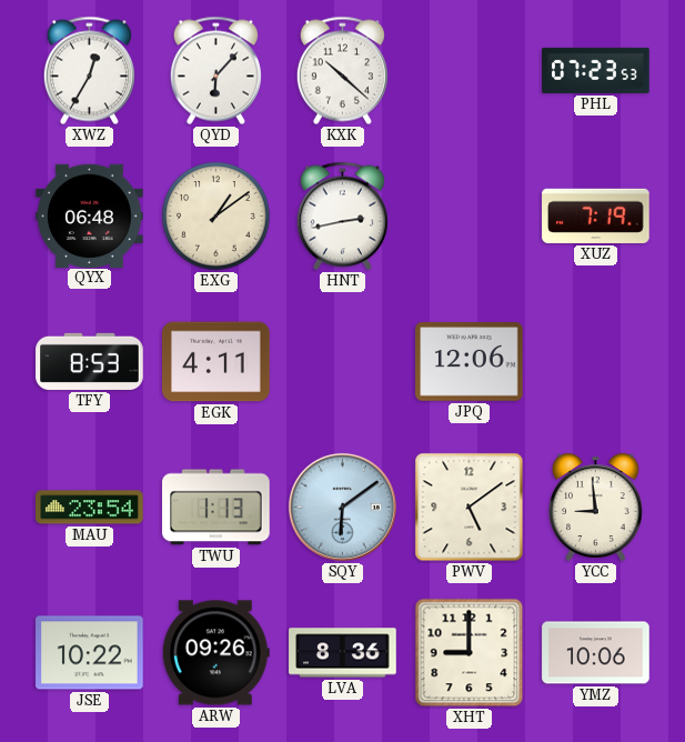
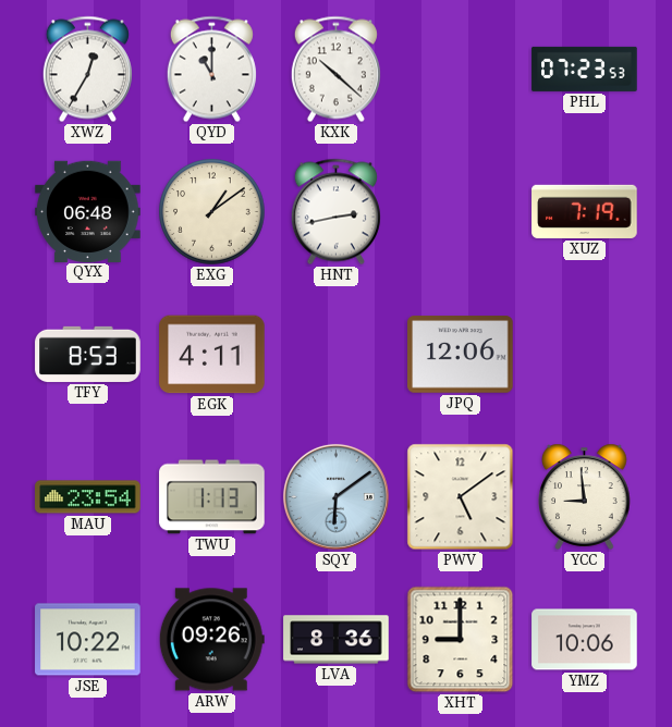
QYD: 6:07 -> 11:00 (211, 70)
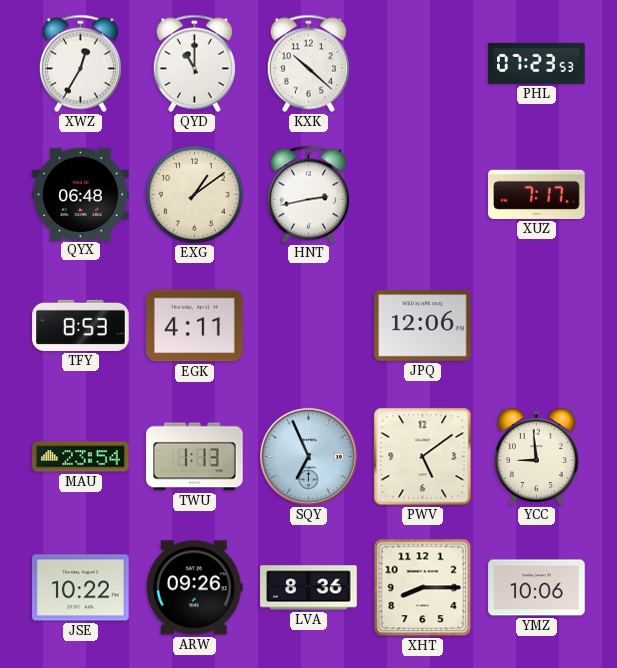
XUZ: 7:19 -> 7:17 (537, 194)
SQY: 6:09 -> 6:56 (308, 456)
XHT: 9:00 -> 8:15 (423, 588)
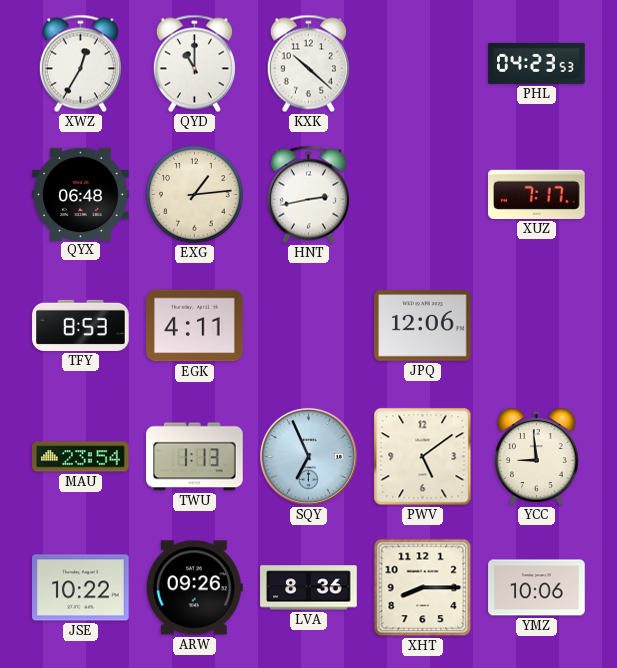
PHL: 07:23 -> 04:23 (537, 63)
EXG: 1:09 -> 1:14 (195, 195)
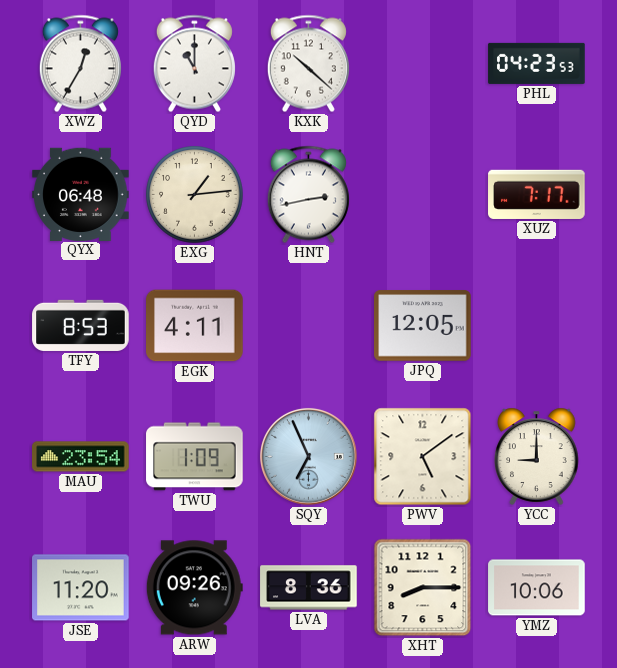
JPQ: 12:06 -> 12:05 (423, 326)
TWU: 1:13 -> 1:09 (195, 457)
YCC: 8:59 -> 9:00 (537, 456)
JSE: 10:22 -> 11:20 (81, 588)
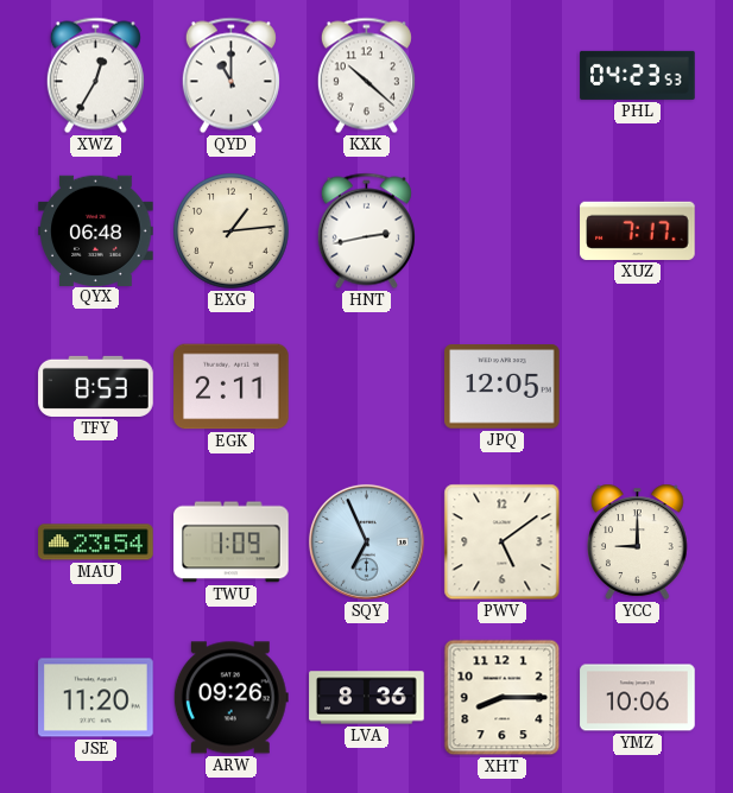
EGK: 4:11 -> 2:11 (232, 387)
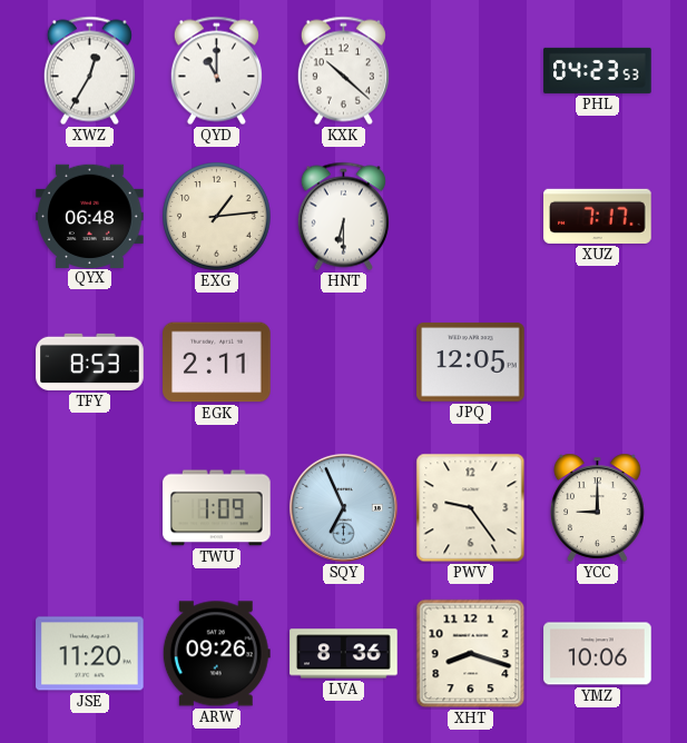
HNT: 2:43 -> 6:30 (343, 217)
MAU: 23:54 -> none (96, 543)
PWV: 5:09 -> 9:24 (471, 508)
XHT: 8:15 -> 8:18 (471, 654)
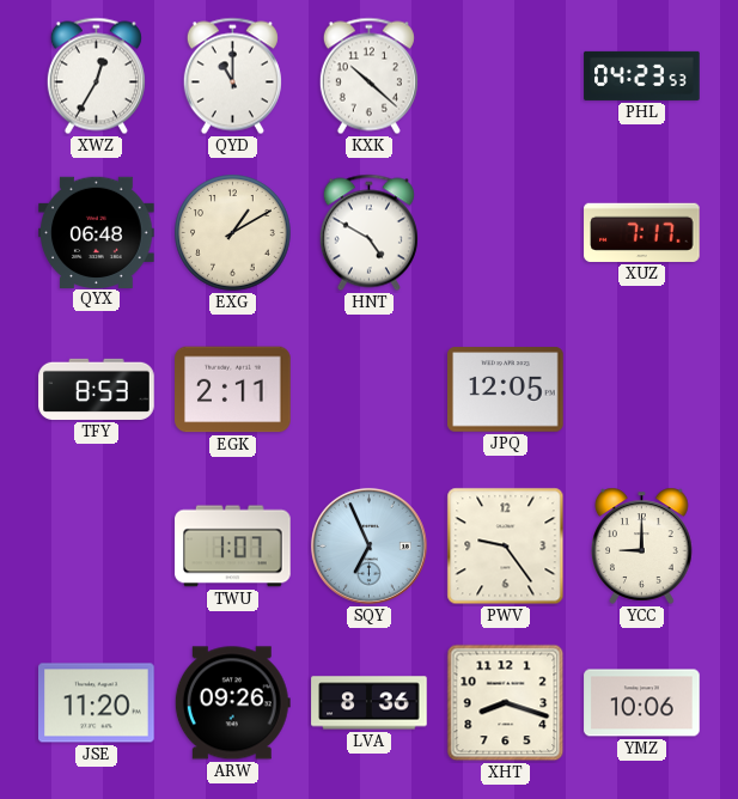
EXG: 1:14 -> 1:10 (233, 233)
HNT: 6:30 -> 4:50 (368, 233)
TWU: 1:09 -> 1:07 (233, 547)
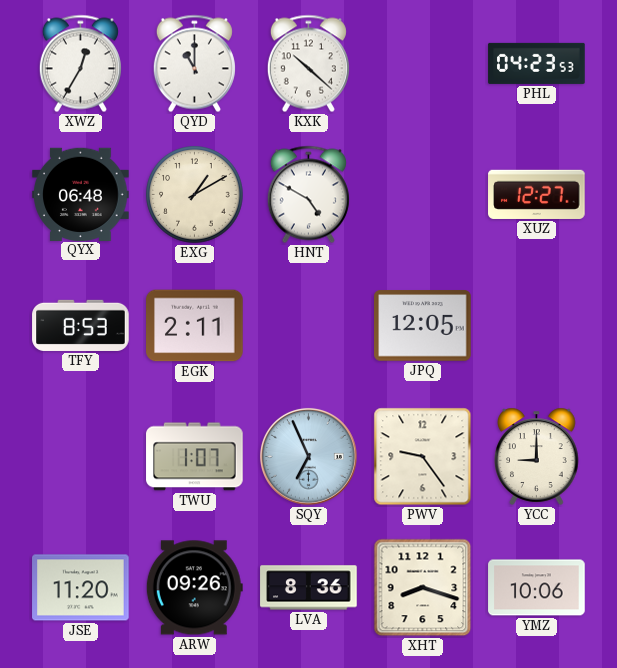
XUZ: 7:17 -> 12:27 (537, 194)
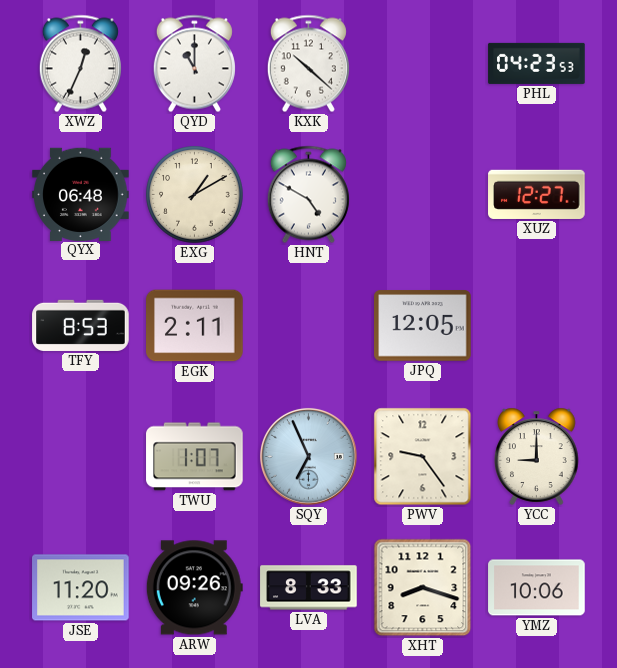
XWZ: 12:35 -> 12:34 (80, 64)
LVA: 8:36 -> 8:33 (309, 588)
